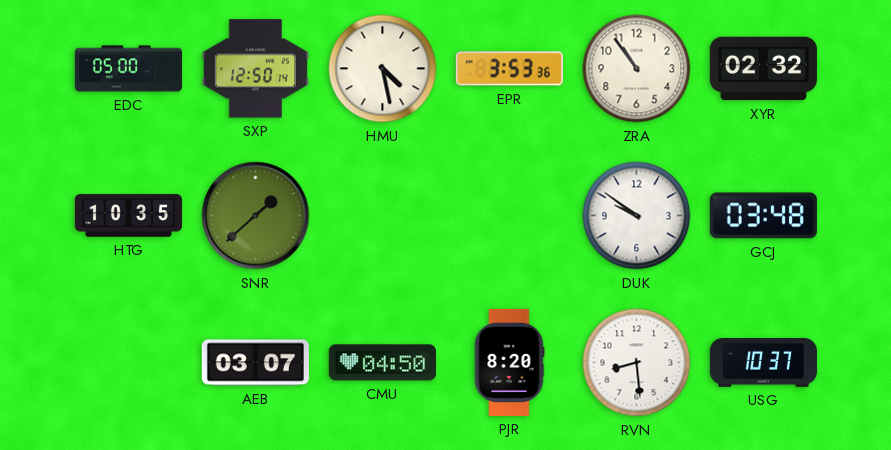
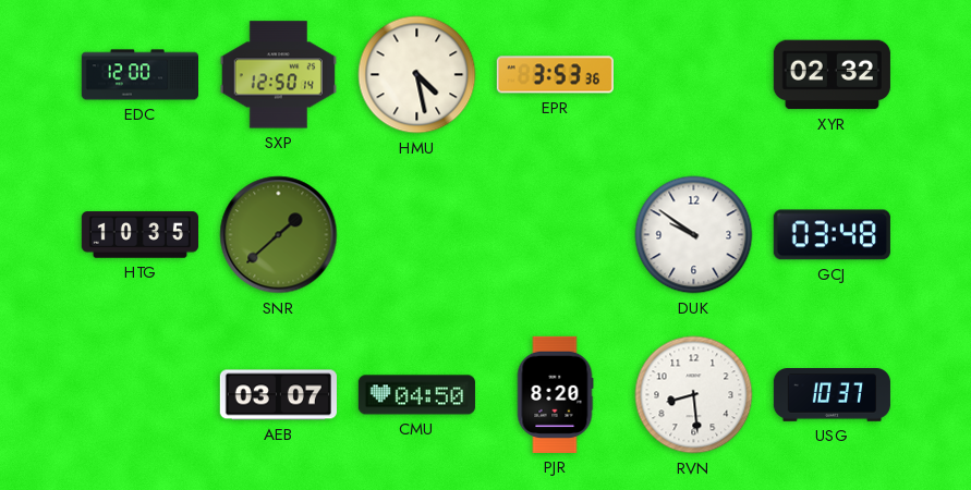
EDC: 05:00 -> 12:00 (139, 75)
ZRA: 10:54 -> none (637, 69)
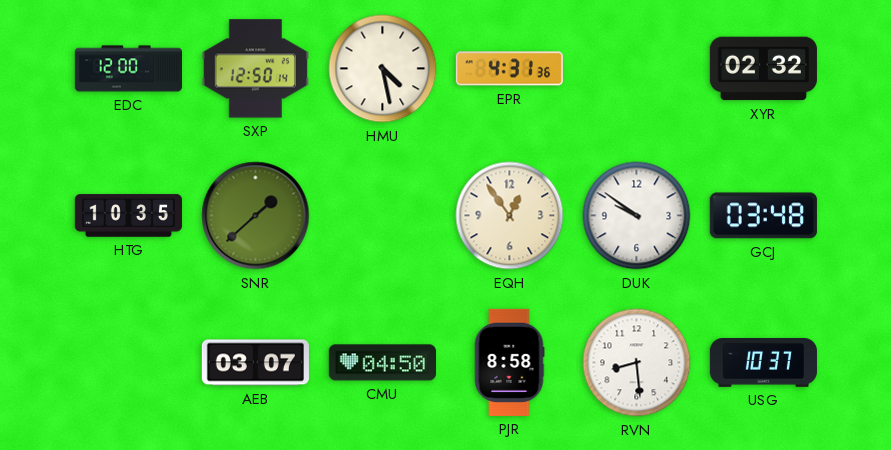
EPR: 3:53 -> 4:31 (509, 69)
EQH: none -> 12:54 (510, 216)
PJR: 8:20 -> 8:58 (509, 362)
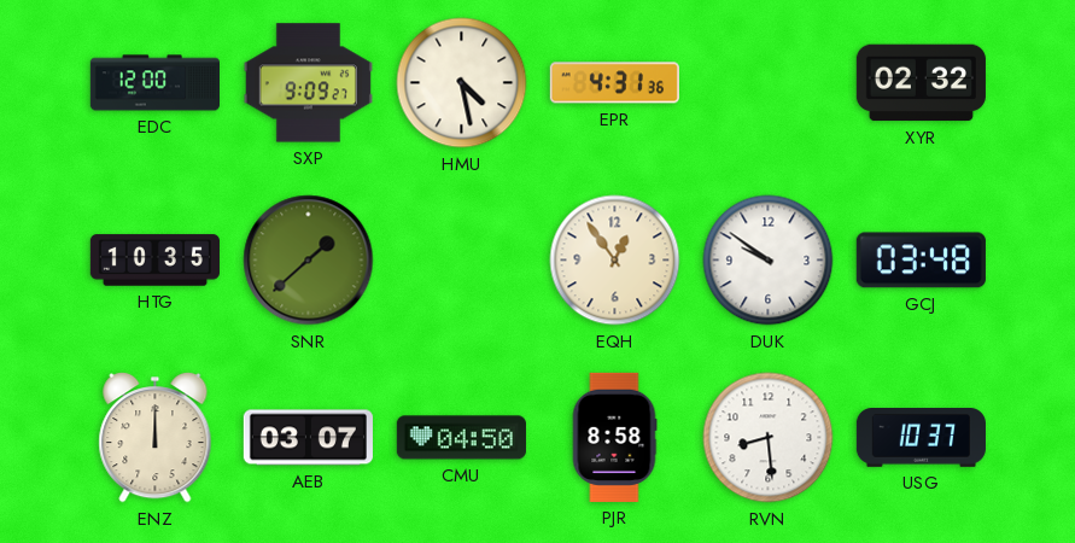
SXP: 12:50 -> 9:09 (308, 83)
ENZ: none -> 12:00 (156, 438)
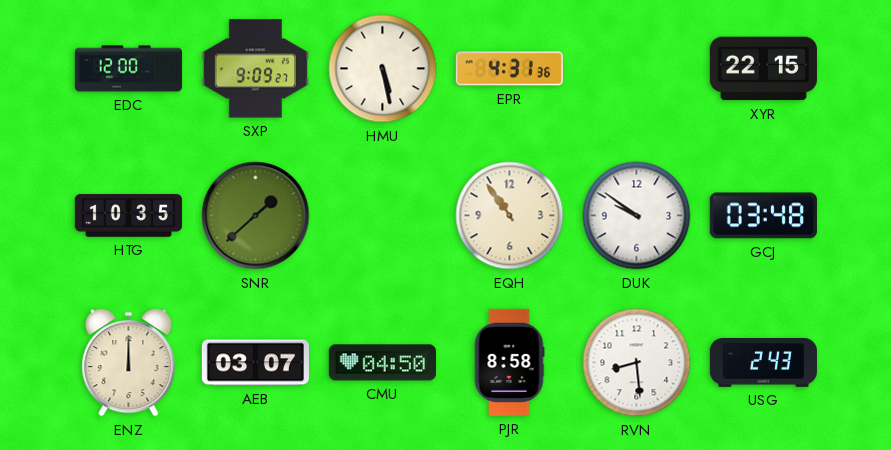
HMU: 4:28 -> 5:28 (383, 69)
XYR: 02:32 -> 22:15 (763, 69)
EQH: 12:54 -> 10:54 (510, 216)
USG: 10:37 -> 2:43 (763, 363)
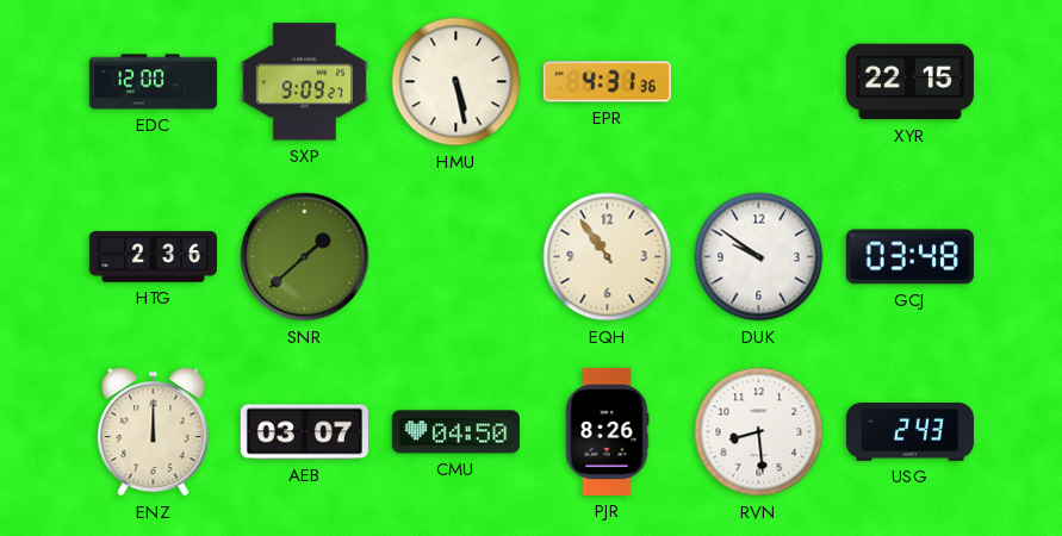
HTG: 10:35 -> 2:36 (153, 257)
PJR: 8:58 -> 8:26 (607, 431)
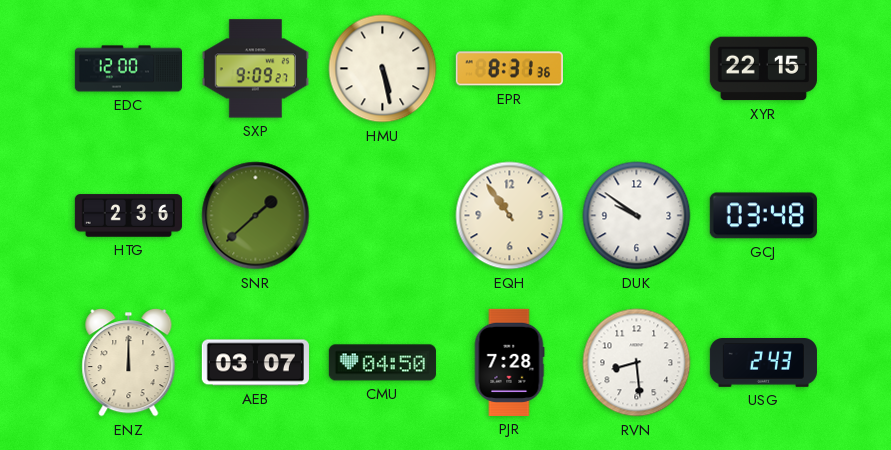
EPR: 4:31 -> 8:31 (509, 69)
PJR: 8:26 -> 7:28 (509, 362)
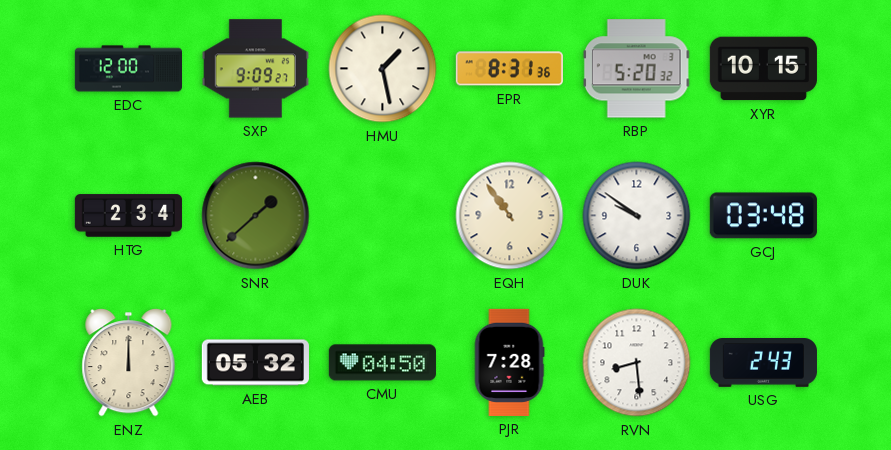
HMU: 5:28 -> 1:28 (383, 69)
RBP: none -> 5:20 (636, 69)
XYR: 22:15 -> 10:15 (763, 69)
HTG: 2:36 -> 2:34 (128, 216)
AEB: 03:07 -> 05:32 (255, 363)
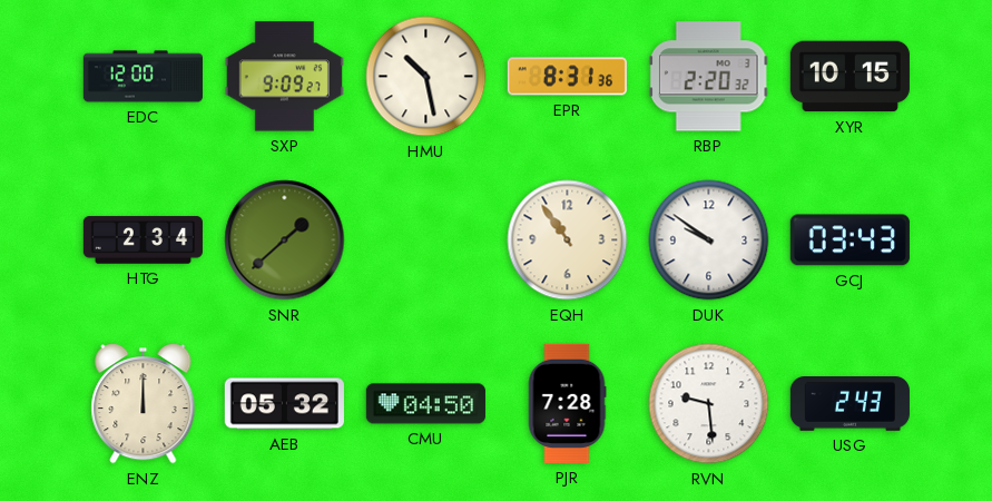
HMU: 1:28 -> 10:28 (426, 77)
RBP: 5:20 -> 2:20 (708, 77)
GCJ: 03:48 -> 03:43 (849, 240)
RVN: 8:29 -> 9:29 (709, 404)
